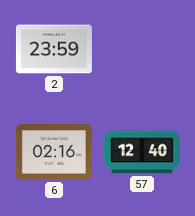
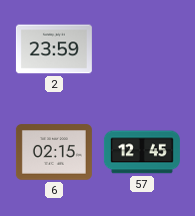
6: 02:16 -> 02:15 (54, 152)
57: 12:40 -> 12:45 (142, 152)
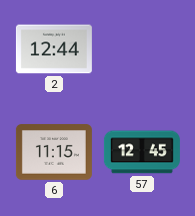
2: 23:59 -> 12:44 (54, 49)
6: 02:15 -> 11:15 (54, 152)
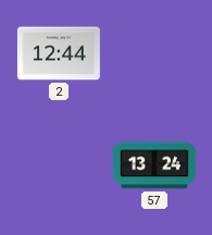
6: 11:15 -> none (54, 152)
57: 12:45 -> 13:24 (154, 165)
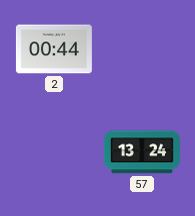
2: 12:44 -> 00:44 (54, 49)
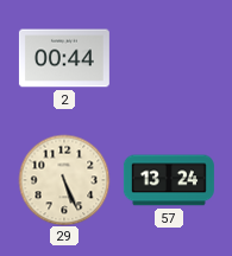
29: none -> 5:26 (64, 180)
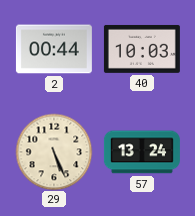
40: none -> 10:03 (142, 49)
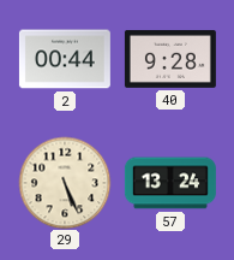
40: 10:03 -> 9:28 (170, 59)
